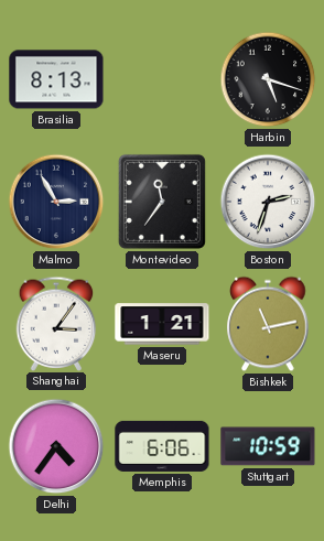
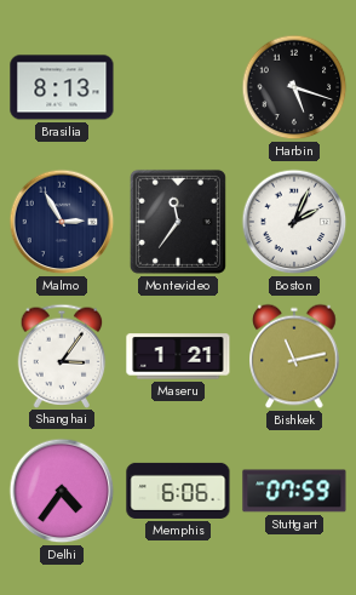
Boston: 2:33 -> 2:04 (294, 222)
Stuttgart: 10:59 -> 07:59 (294, 491)
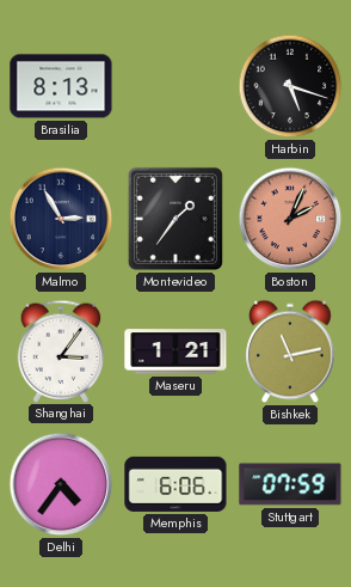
Montevideo: 11:36 -> 1:36 (176, 219)
Boston dial: white -> salmon (290, 219)
